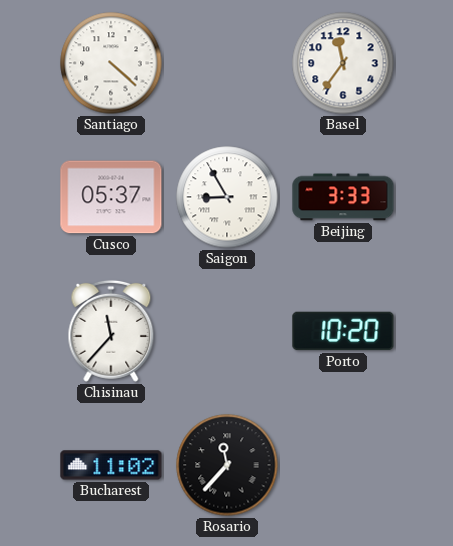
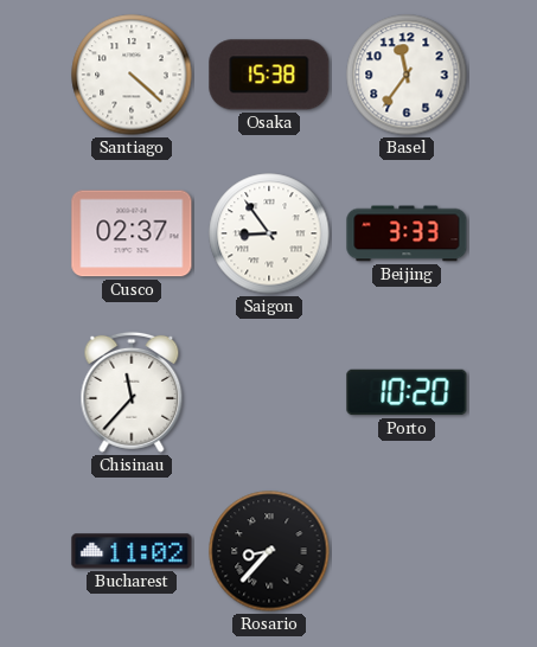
Osaka: none -> 15:38 (269, 75)
Cusco: 05:37 -> 02:37 (132, 233)
Saigon: 8:55 -> 8:54 (269, 233)
Rosario: 11:37 -> 8:37 (269, 551)
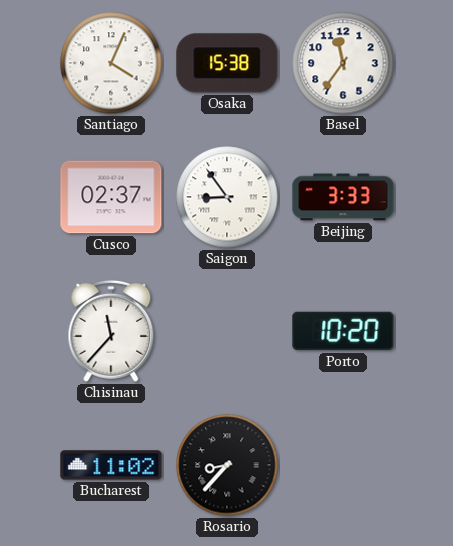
Santiago: 4:22 -> 4:04 (111, 63)
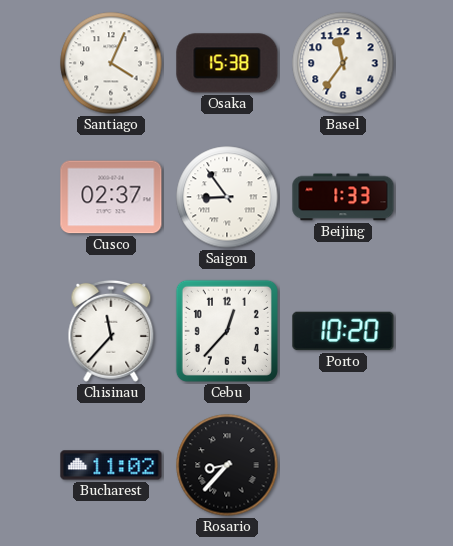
Beijing: 3:33 -> 1:33 (343, 197)
Cebu: none -> 12:37 (227, 331)
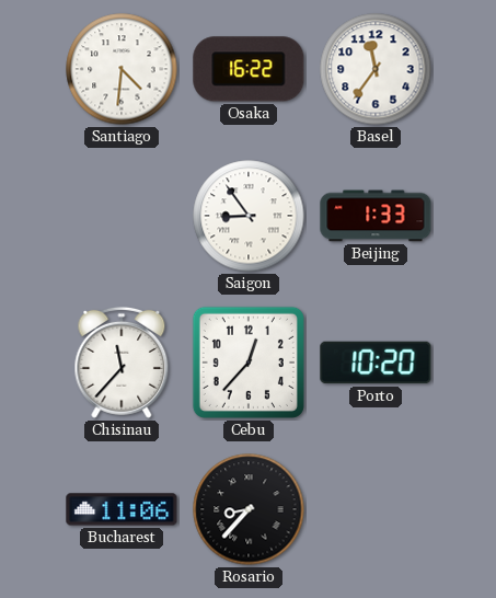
Santiago: 4:04 -> 4:31 (122, 69)
Osaka: 15:38 -> 16:22 (249, 69)
Cusco: 02:37 -> none (111, 197)
Bucharest: 11:02 -> 11:06 (122, 509)
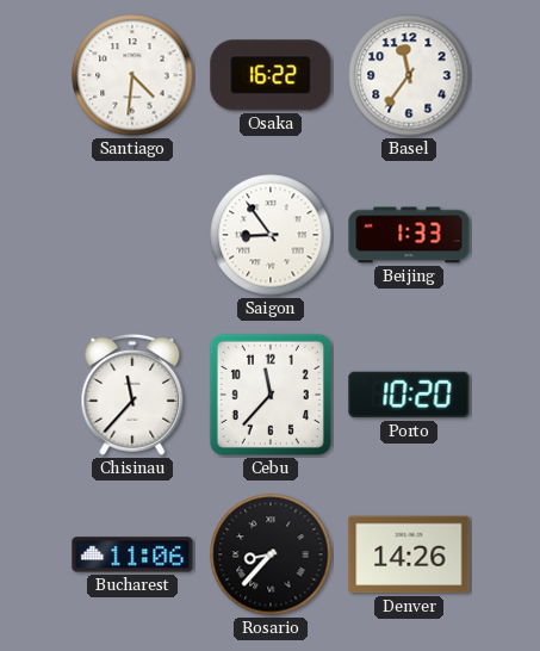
Cebu: 12:37 -> 11:37 (271, 395)
Denver: none -> 14:26 (409, 554)
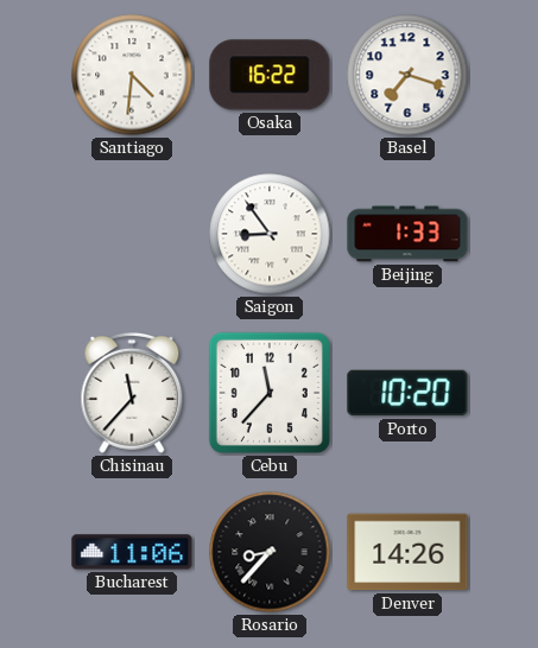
Basel: 11:36 -> 7:18 (407, 75)
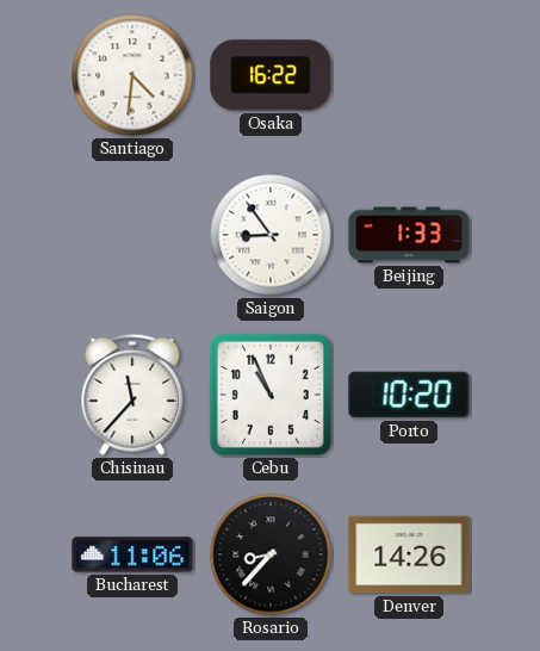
Basel: 7:18 -> none (407, 75)
Cebu: 11:37 -> 10:56 (271, 395)
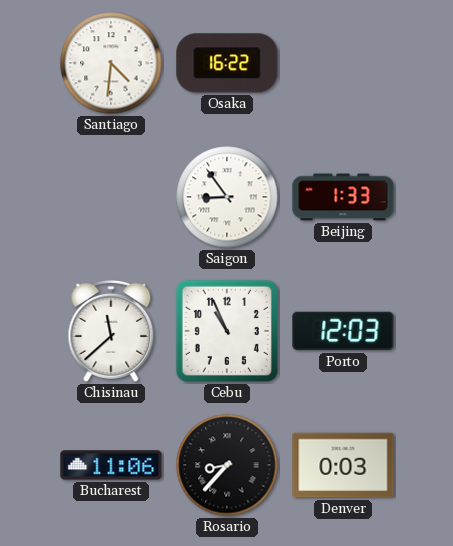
Chisinau: 11:37 -> 11:38 (111, 331)
Porto: 10:20 -> 12:03 (343, 331)
Denver: 14:26 -> 0:03 (343, 465)
